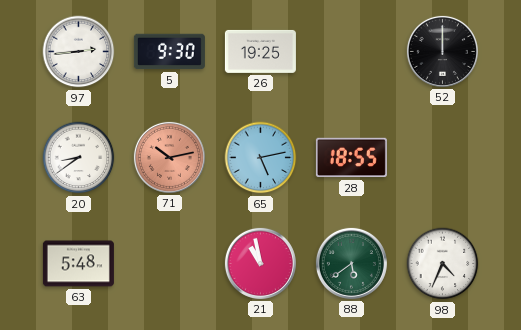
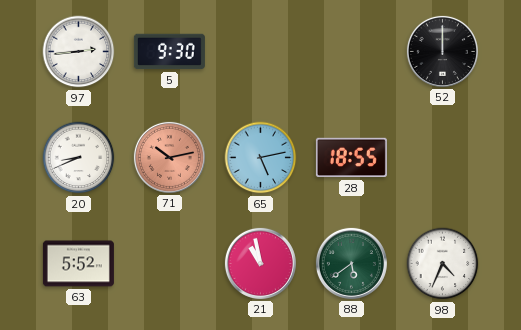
26: 19:25 -> none (260, 51)
20: 8:39 -> 8:41 (79, 158)
63: 5:48 -> 5:52 (78, 264)
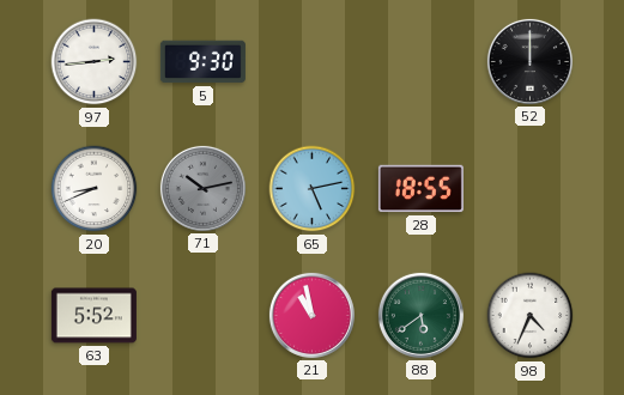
71 dial: salmon -> grey (202, 188)
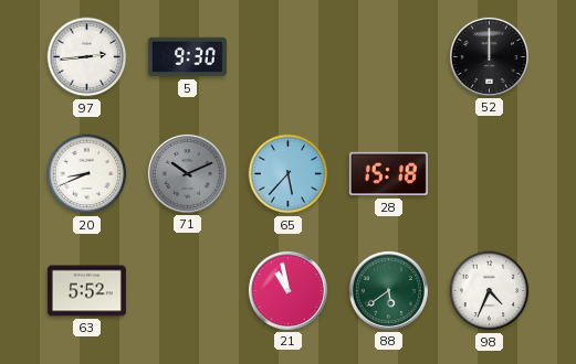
71: 10:13 -> 10:11 (187, 173)
65: 5:13 -> 5:37 (289, 174)
28: 18:55 -> 15:18 (388, 174)
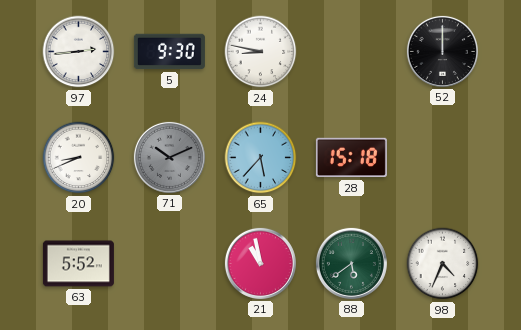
24: none -> 8:47 (261, 52)
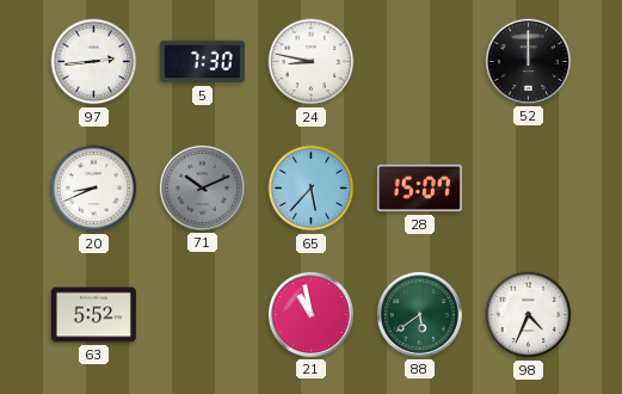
5: 9:30 -> 7:30 (202, 62)
28: 15:18 -> 15:07 (419, 189)
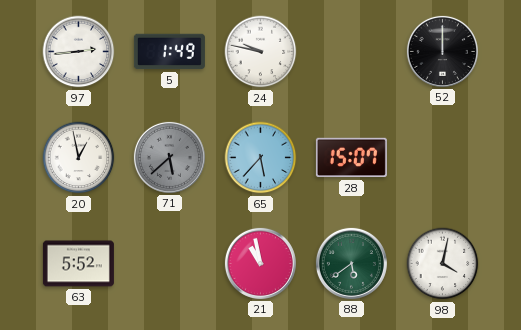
5: 7:30 -> 1:49 (169, 52)
24: 8:47 -> 9:47 (261, 52)
20: 8:41 -> 12:58 (79, 158)
71: 10:11 -> 5:38 (169, 157)
98: 4:34 -> 4:02 (443, 264)
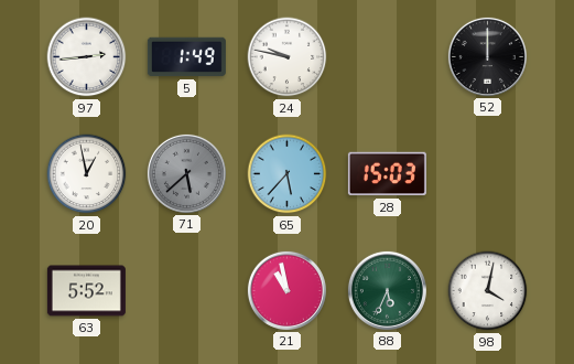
28: 15:07 -> 15:03 (387, 174)
88: 5:39 -> 5:34 (387, 290)
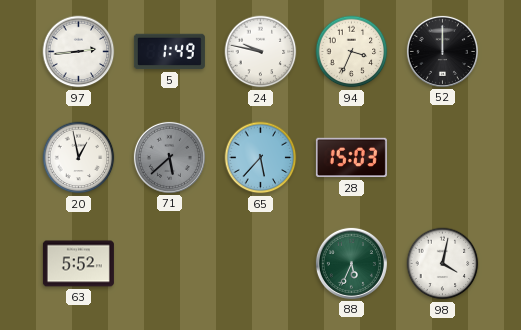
94: none -> 3:34 (352, 52)
21: 10:58 -> none (286, 290)
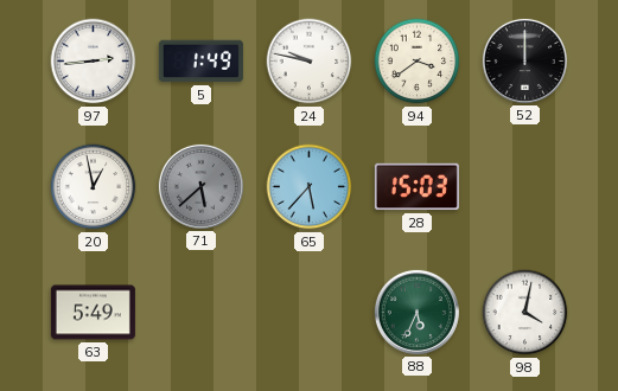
94: 3:34 -> 3:39 (418, 62)
63: 5:52 -> 5:49 (93, 313)
